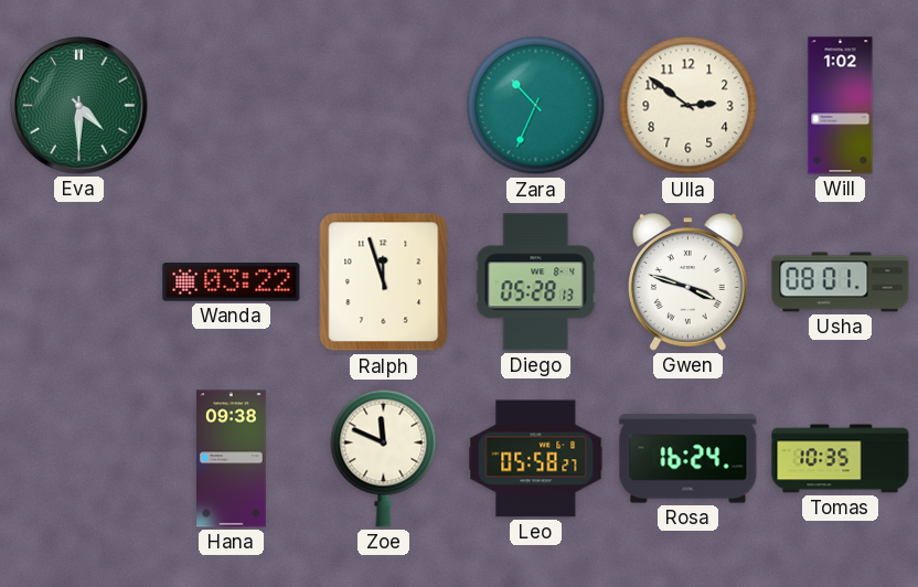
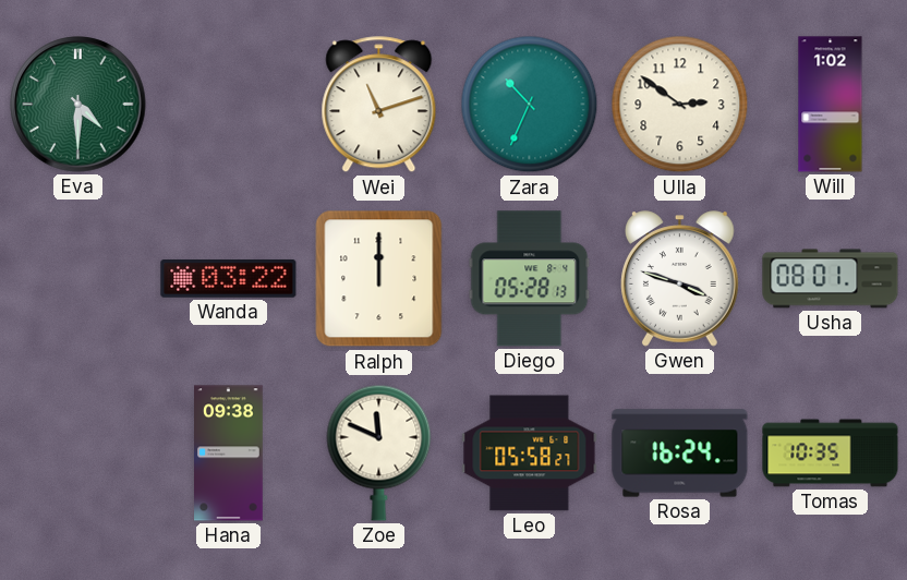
Wei: none -> 11:12 (379, 105)
Ralph: 11:57 -> 12:00 (379, 279)
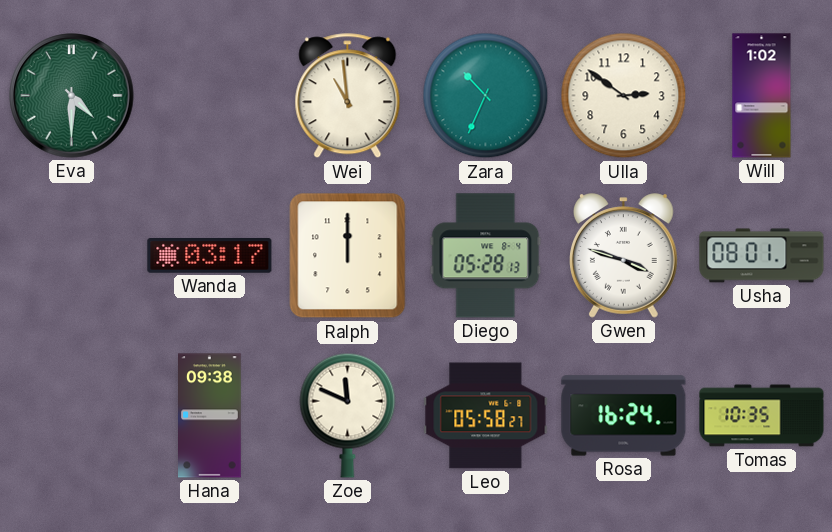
Wei: 11:12 -> 10:59 (348, 96)
Wanda: 03:22 -> 03:17 (210, 256)
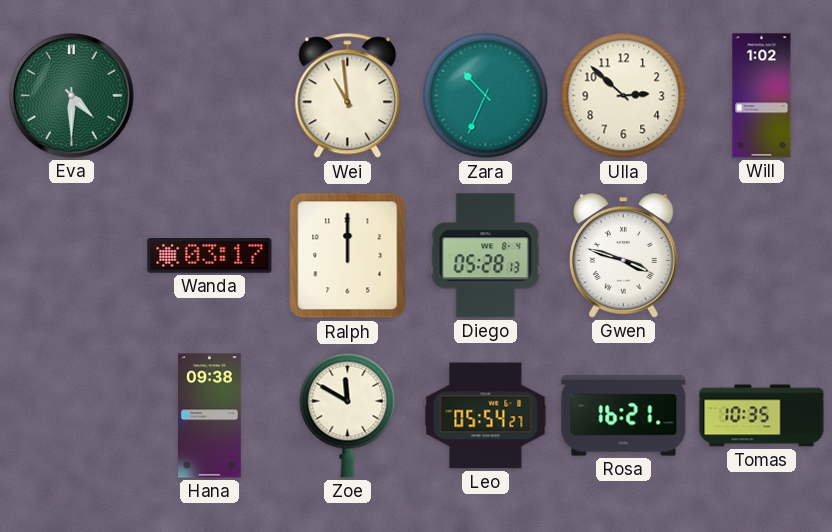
Ulla: 2:51 -> 2:52 (624, 96)
Usha: 08:01 -> none (762, 256)
Zoe: 11:49 -> 11:50 (348, 415)
Leo: 05:58 -> 05:54 (486, 416)
Rosa: 16:24 -> 16:21 (624, 416)
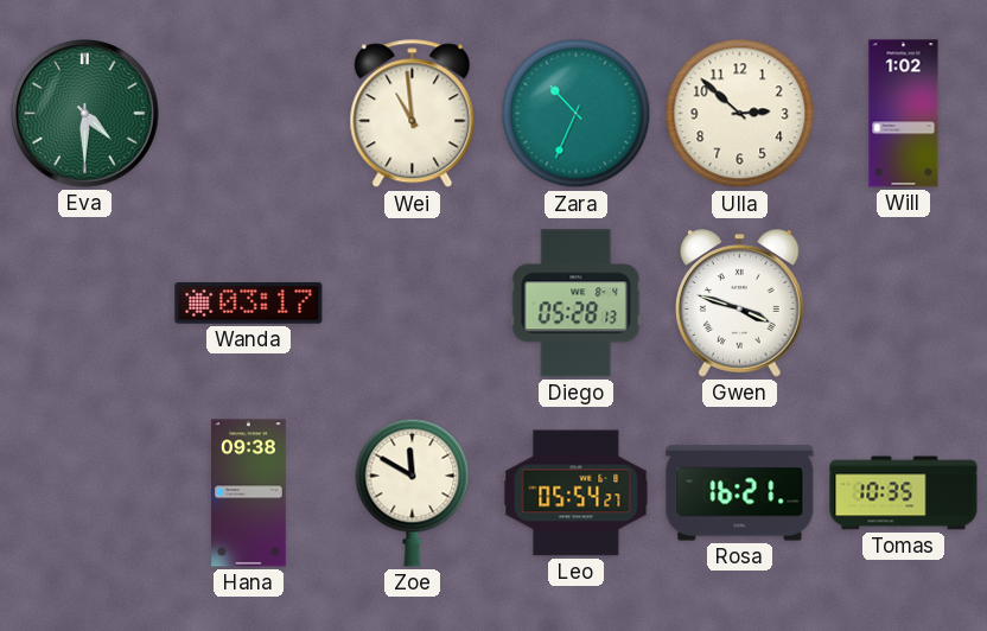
Ralph: 12:00 -> none (348, 256)
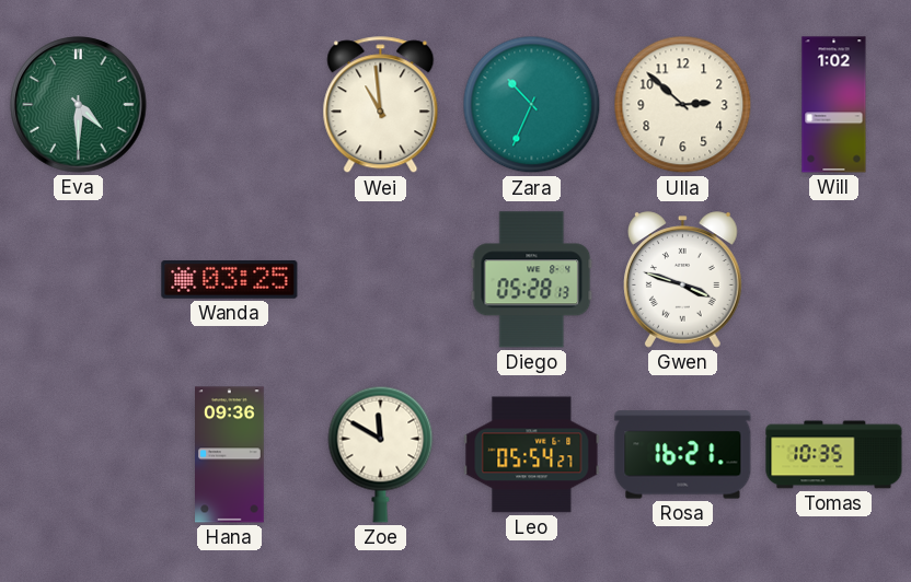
Wanda: 03:17 -> 03:25 (230, 280)
Hana: 09:38 -> 09:36 (230, 455)
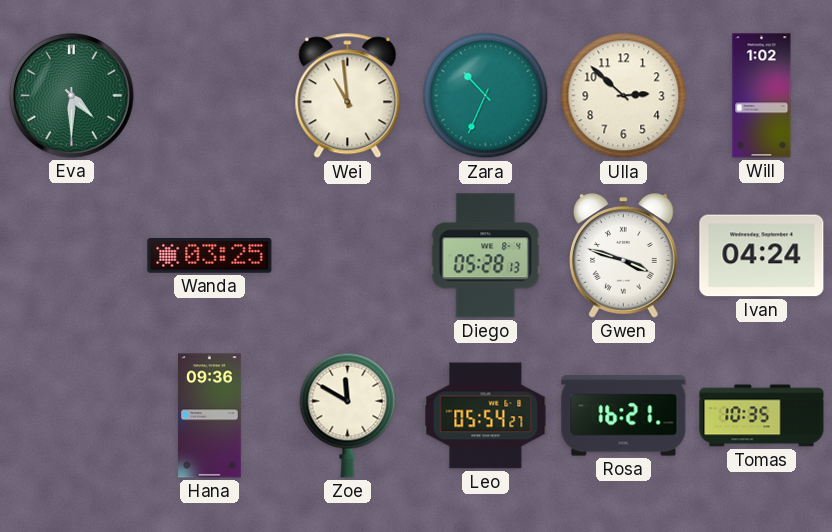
Ivan: none -> 04:24 (762, 256)
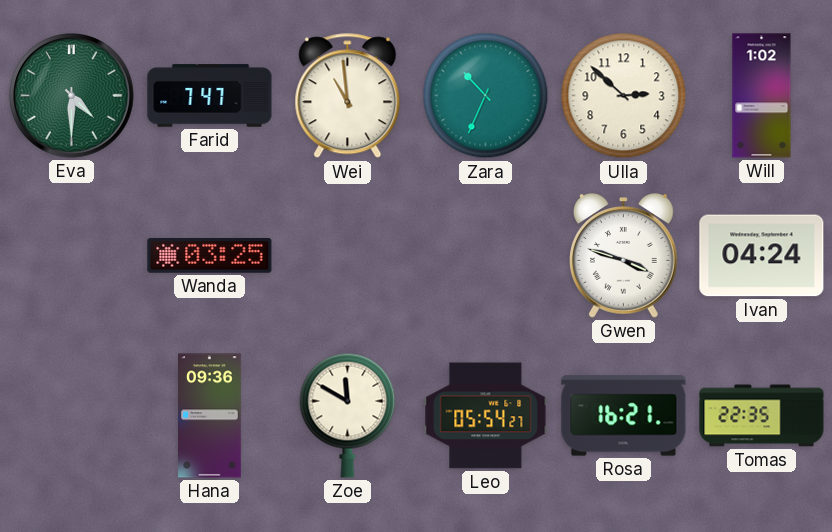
Farid: none -> 7:47 (210, 96)
Diego: 05:28 -> none (486, 256)
Tomas: 10:35 -> 22:35 (762, 416)
